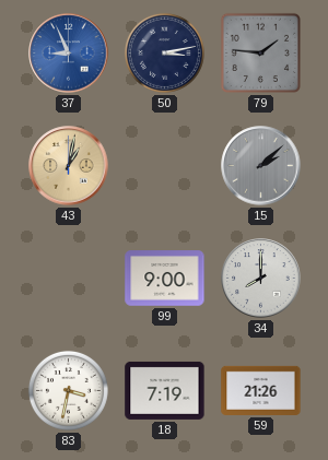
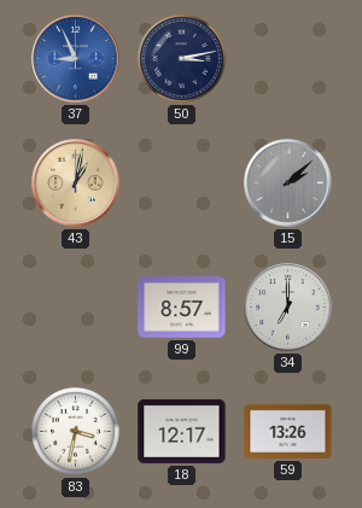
79: 1:46 -> none (260, 52)
99: 9:00 -> 8:57 (182, 308)
34: 8:00 -> 7:00 (288, 308)
18: 7:19 -> 12:17 (182, 431)
59: 21:26 -> 13:26 (288, 431)
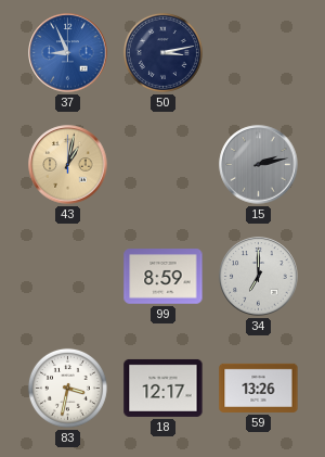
15: 2:08 -> 2:13 (259, 165)
99: 8:57 -> 8:59 (164, 277)
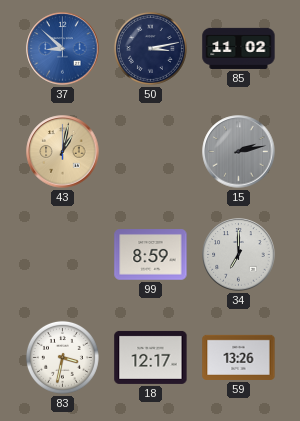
37: 8:56 -> 8:52 (63, 49)
85: none -> 11:02 (239, 48)
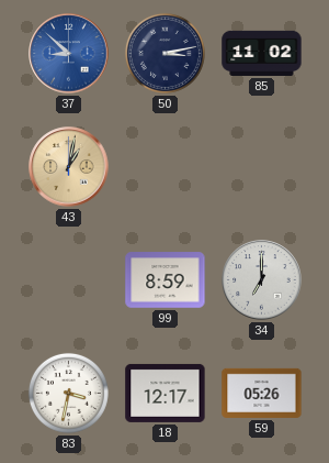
15: 2:13 -> none (239, 152)
59: 13:26 -> 05:26 (262, 393)
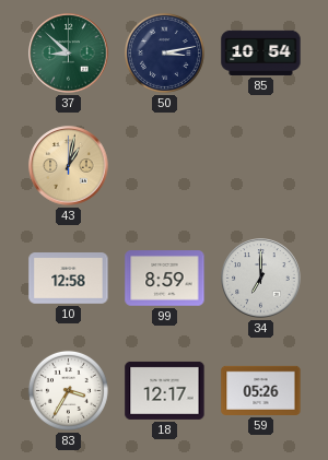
37 dial: blue -> green (69, 54)
85: 11:02 -> 10:54 (261, 52)
10: none -> 12:58 (69, 279)
83: 3:32 -> 3:35 (68, 390)
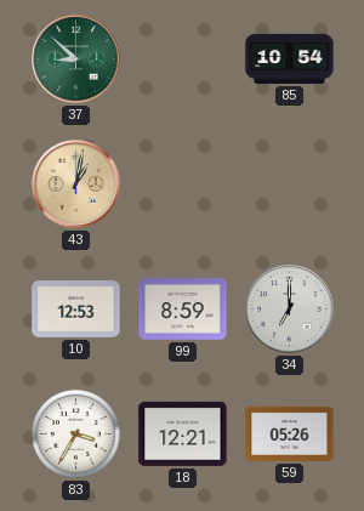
50: 3:13 -> none (164, 52)
10: 12:58 -> 12:53 (76, 310)
18: 12:17 -> 12:21 (183, 433)
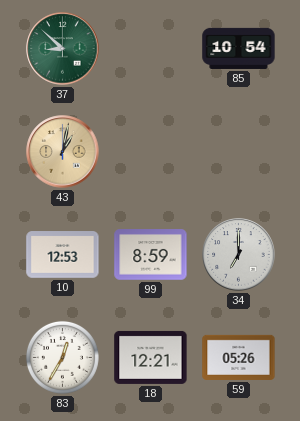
83: 3:35 -> 12:35 (62, 357)
